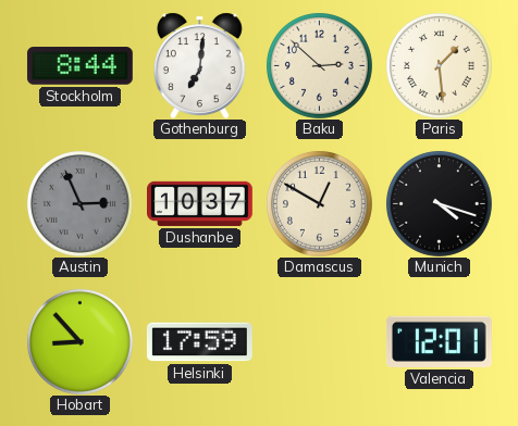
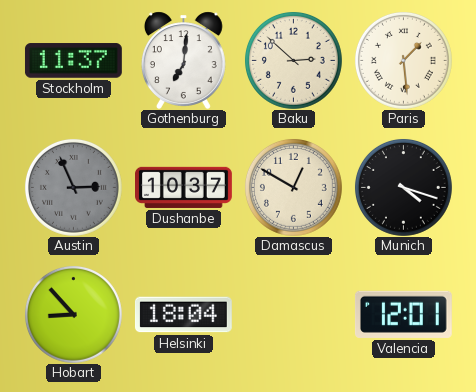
Stockholm: 8:44 -> 11:37 (73, 61)
Helsinki: 17:59 -> 18:04 (183, 315)
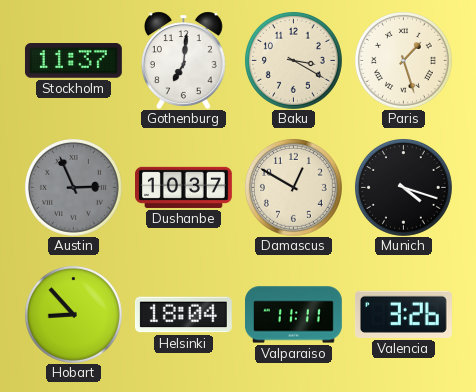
Baku: 2:52 -> 3:20 (293, 60)
Paris: 1:29 -> 1:27 (403, 60)
Valparaiso: none -> 11:11 (293, 315)
Valencia: 12:01 -> 3:26 (403, 314)
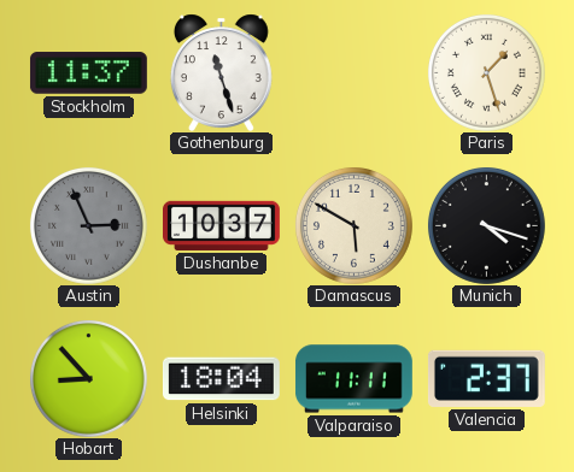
Gothenburg: 7:01 -> 11:27 (221, 72)
Baku: 3:20 -> none (293, 60)
Damascus: 12:50 -> 5:50 (353, 225)
Valencia: 3:26 -> 2:37 (486, 378)
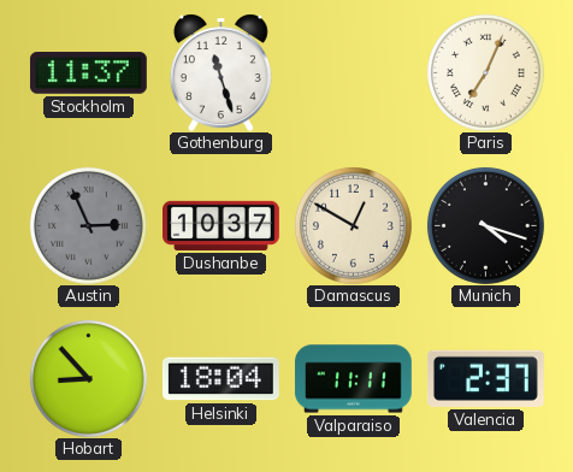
Paris: 1:27 -> 7:04 (485, 72)
Damascus: 5:50 -> 12:50 (353, 225)
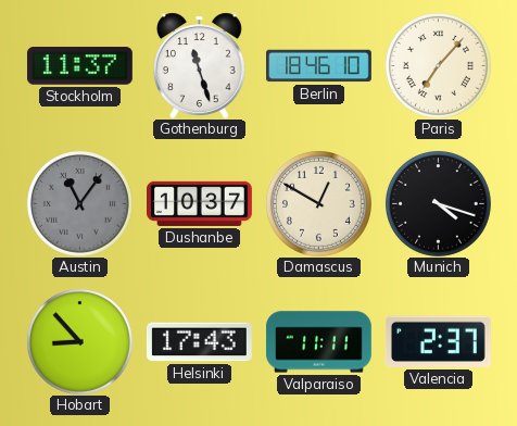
Berlin: none -> 18:46 (319, 66)
Paris: 7:04 -> 7:07 (438, 65)
Austin: 2:56 -> 11:06 (79, 203)
Helsinki: 18:04 -> 17:43 (199, 342)
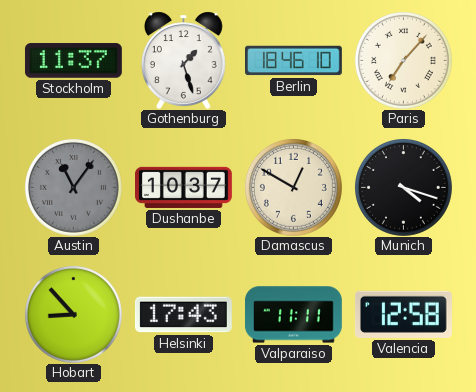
Gothenburg: 11:27 -> 1:27 (183, 60)
Valencia: 2:37 -> 12:58 (403, 314)
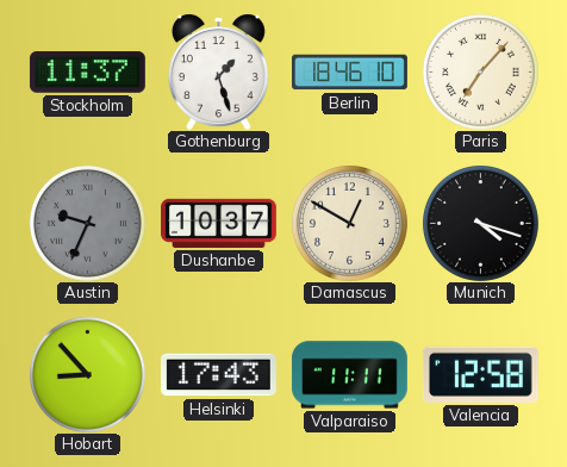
Austin: 11:06 -> 9:34 (87, 223)
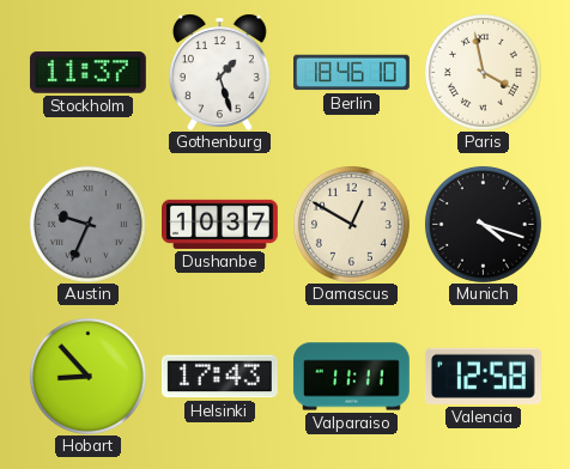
Paris: 7:07 -> 3:58 (483, 72)
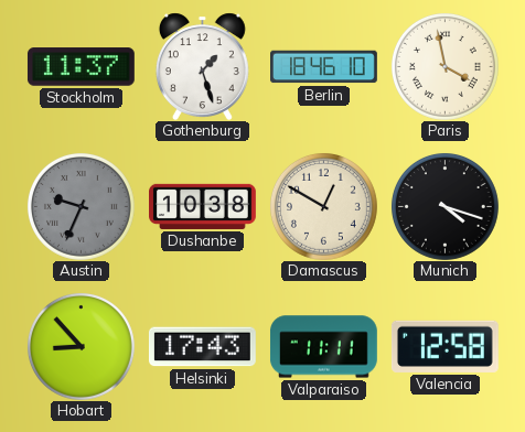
Dushanbe: 10:37 -> 10:38 (203, 206)
